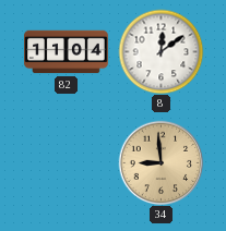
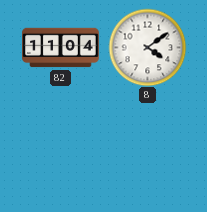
8: 12:09 -> 4:09 (147, 47)
34: 8:59 -> none (160, 162)
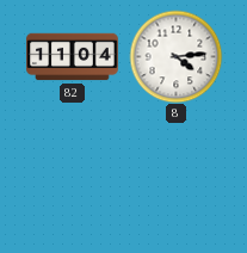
8: 4:09 -> 4:14 (175, 56)
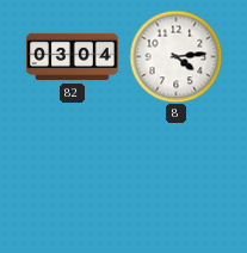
82: 11:04 -> 03:04 (73, 57)
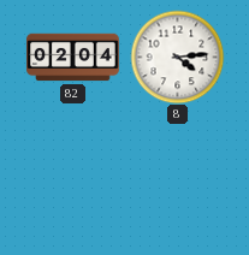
82: 03:04 -> 02:04 (73, 58)
